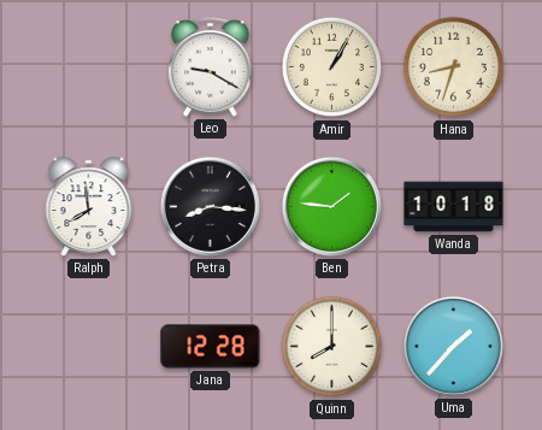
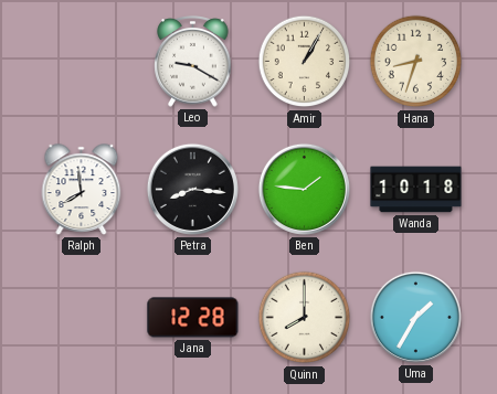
Uma: 1:37 -> 1:35 (415, 317)
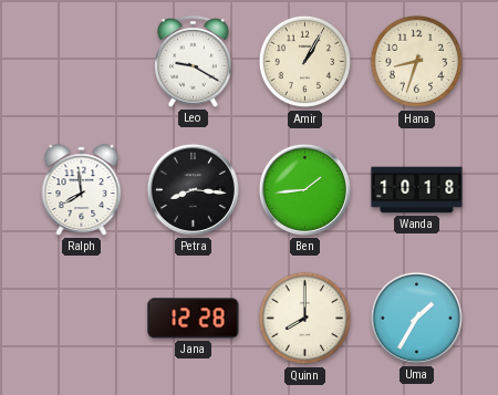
Ben: 1:46 -> 1:44 (304, 189)
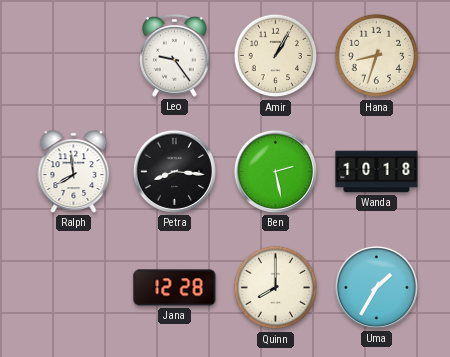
Leo: 9:20 -> 9:24 (175, 56)
Ben: 1:44 -> 2:28 (275, 171)
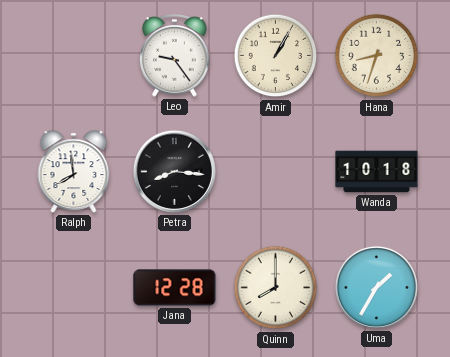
Ben: 2:28 -> none (275, 171)
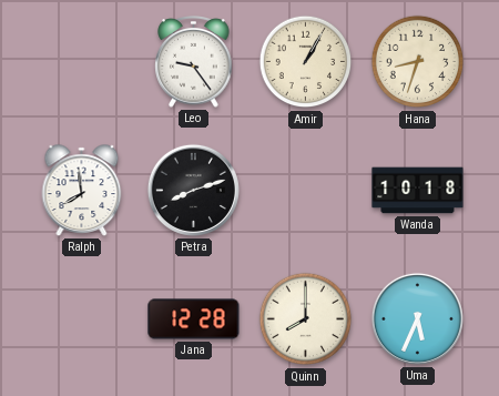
Petra: 8:16 -> 8:12 (193, 190)
Uma: 1:35 -> 5:34 (417, 318)
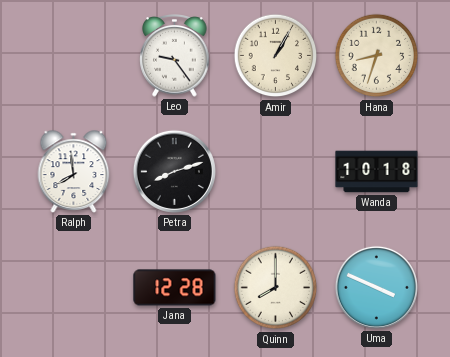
Uma: 5:34 -> 3:49 (376, 287)
